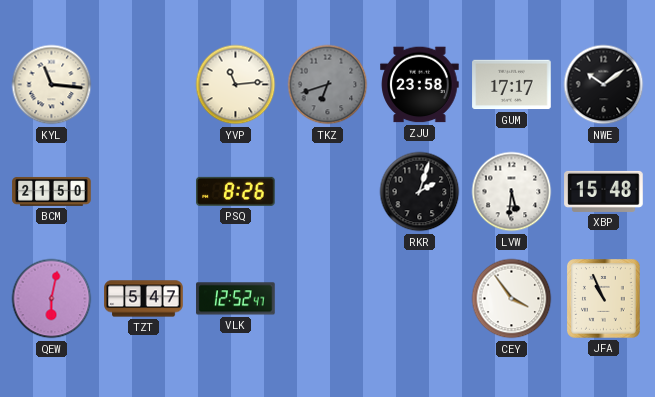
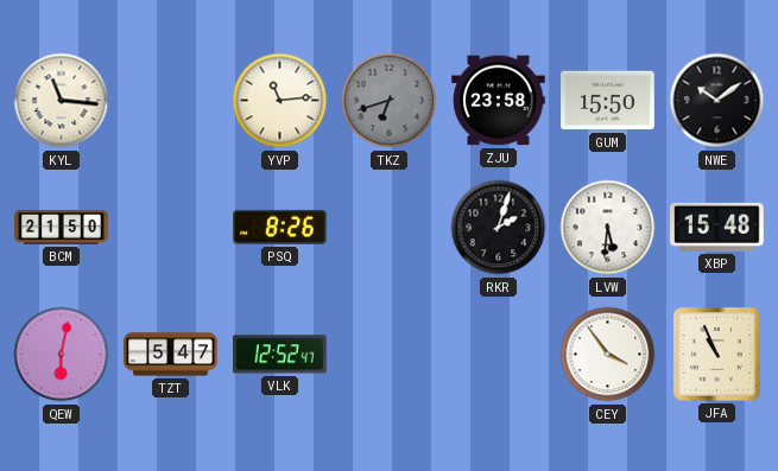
GUM: 17:17 -> 15:50 (608, 101)
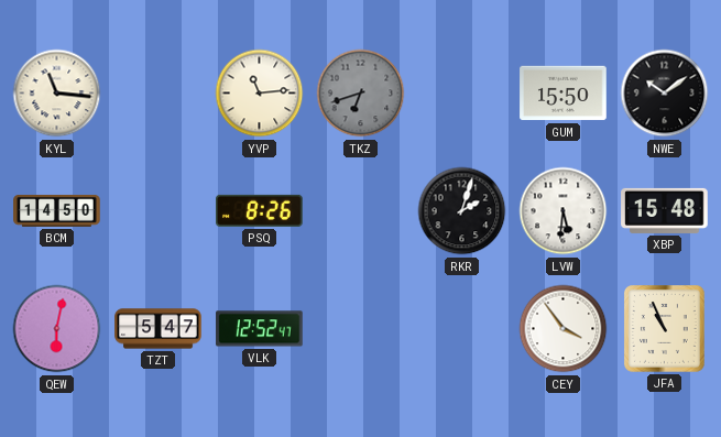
ZJU: 23:58 -> none (499, 101)
BCM: 21:50 -> 14:50 (57, 210)
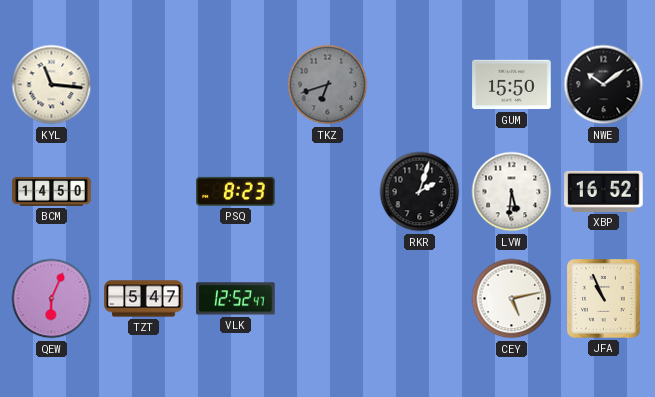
YVP: 11:14 -> none (260, 94)
PSQ: 8:26 -> 8:23 (236, 191)
XBP: 15:48 -> 16:52 (604, 191)
QEW: 6:02 -> 6:04 (52, 299)
CEY: 3:54 -> 5:13 (512, 299)
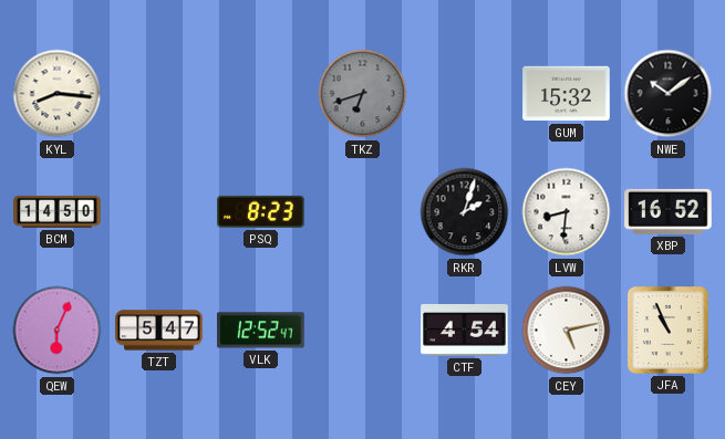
KYL: 11:16 -> 8:16 (58, 94)
GUM: 15:50 -> 15:32 (567, 94)
LVW: 5:31 -> 8:31 (567, 212)
CTF: none -> 4:54 (465, 330)
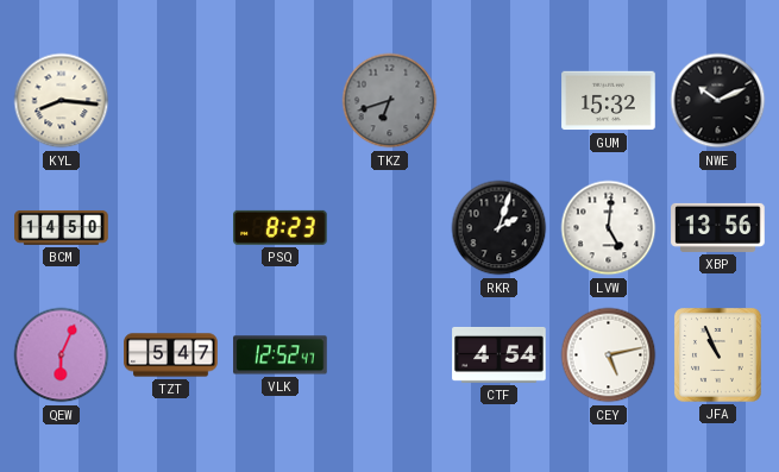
NWE: 10:09 -> 10:11 (718, 101)
LVW: 8:31 -> 5:01 (609, 228)
XBP: 16:52 -> 13:56 (718, 227)
